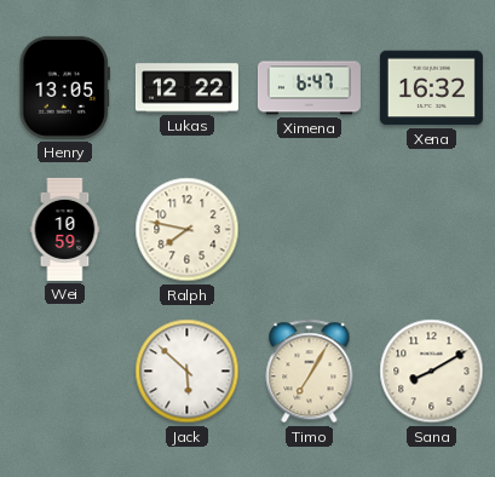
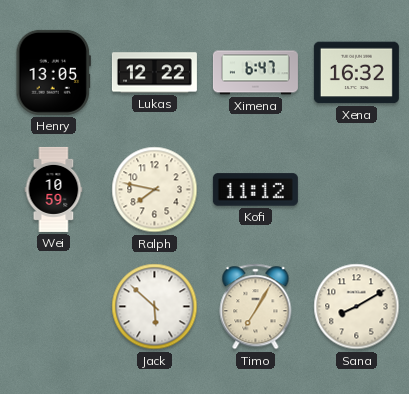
Kofi: none -> 11:12 (255, 190)
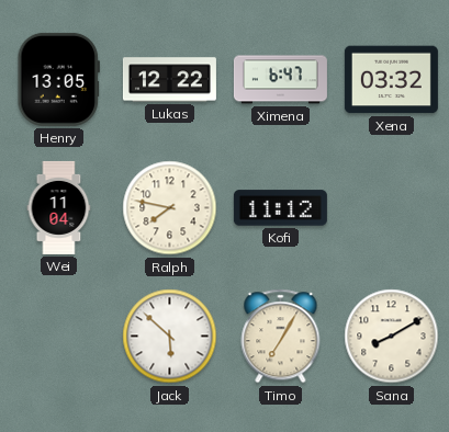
Xena: 16:32 -> 03:32 (391, 80)
Wei: 10:59 -> 11:04 (59, 207)
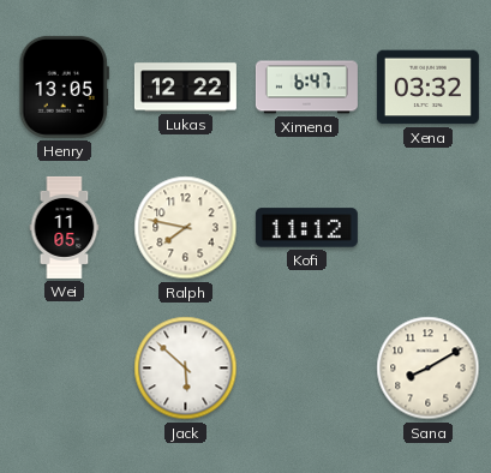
Wei: 11:04 -> 11:05 (65, 227)
Timo: 7:05 -> none (281, 337)
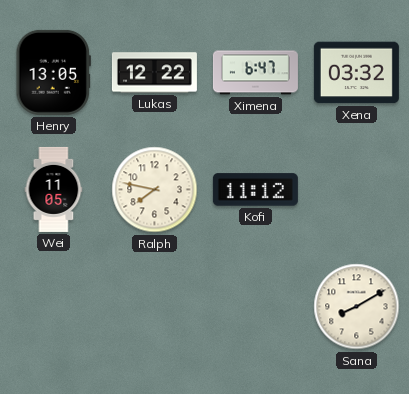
Jack: 5:52 -> none (186, 369)
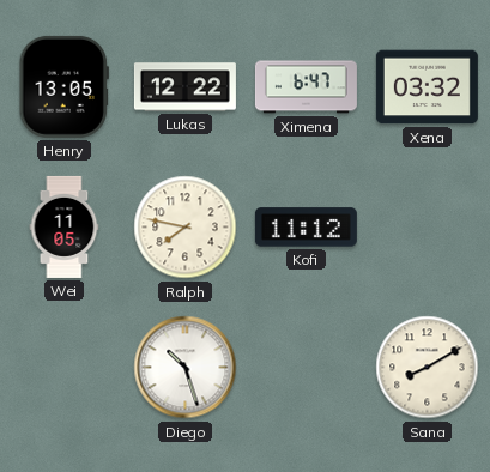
Diego: none -> 10:27 (186, 368)
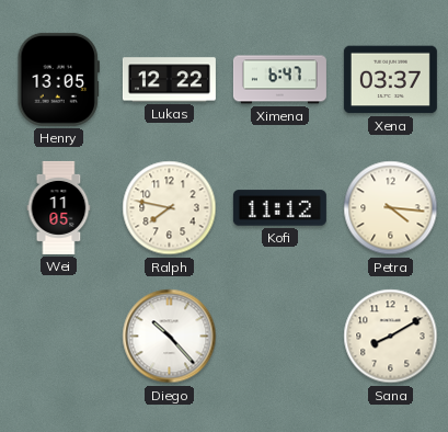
Xena: 03:32 -> 03:37 (390, 80)
Petra: none -> 4:16 (391, 208)
Diego: 10:27 -> 10:23 (170, 337)
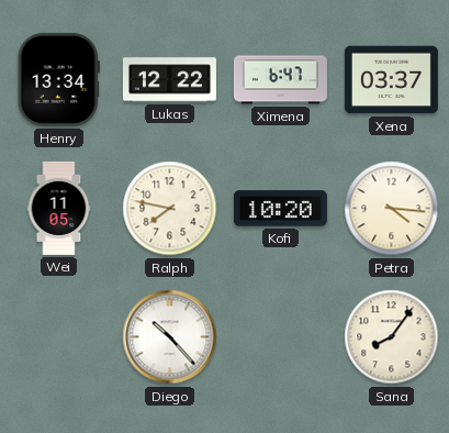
Henry: 13:05 -> 13:34 (58, 79)
Kofi: 11:12 -> 10:20 (280, 209)
Sana: 8:10 -> 8:06 (392, 337)
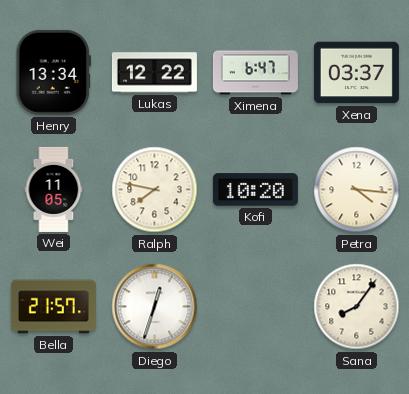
Bella: none -> 21:57 (53, 307)
Diego: 10:23 -> 12:33 (155, 307)
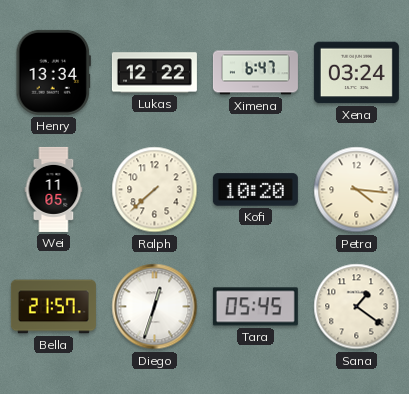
Xena: 03:37 -> 03:24 (356, 73)
Ralph: 7:47 -> 7:38 (155, 190)
Tara: none -> 05:45 (255, 307)
Sana: 8:06 -> 1:21 (357, 307)
